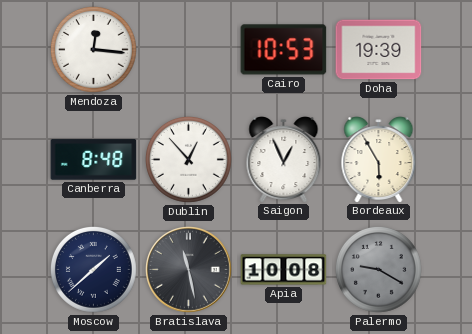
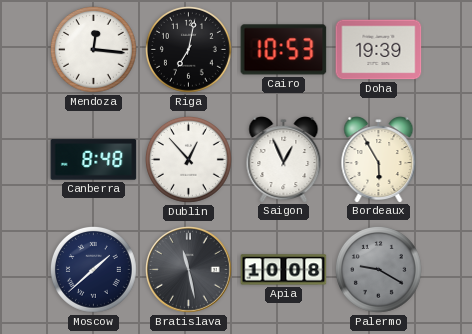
Riga: none -> 7:02 (188, 49)
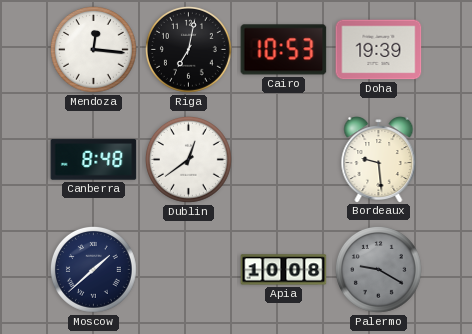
Dublin: 12:53 -> 12:39 (188, 159)
Saigon: 12:56 -> none (284, 160)
Bordeaux: 5:55 -> 9:29 (379, 160)
Bratislava: 11:28 -> none (189, 270)
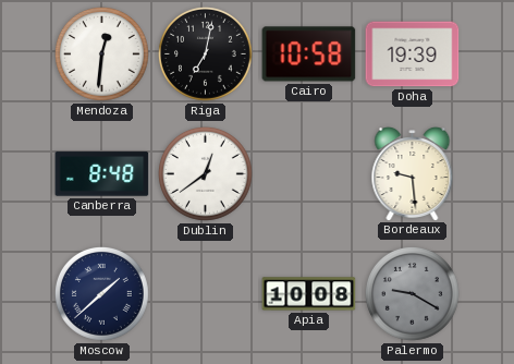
Mendoza: 12:16 -> 12:31 (101, 53)
Cairo: 10:53 -> 10:58 (309, 54)
